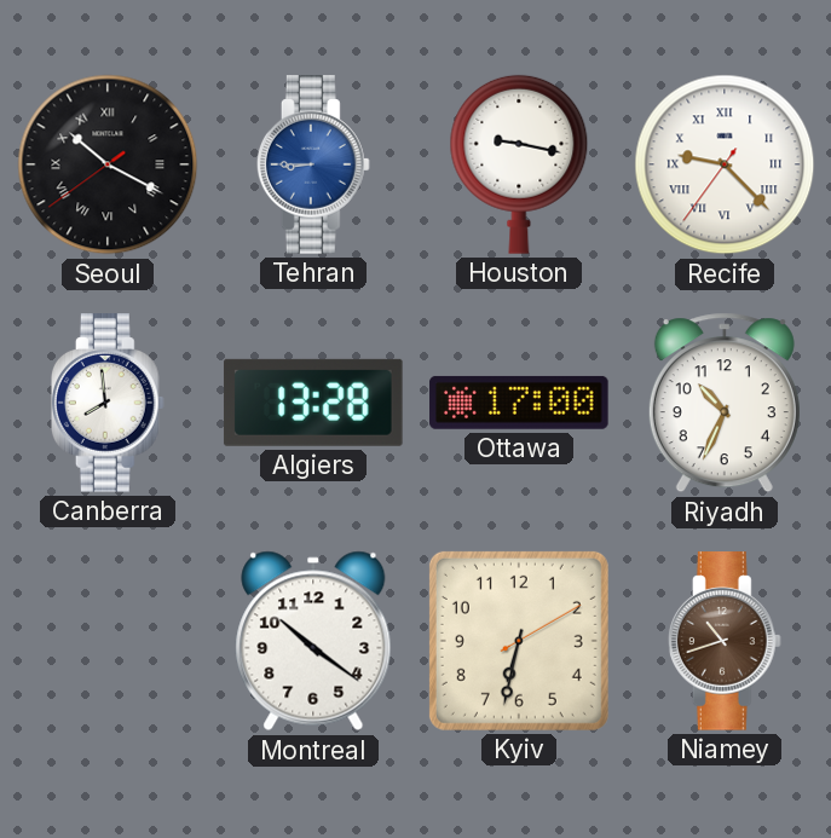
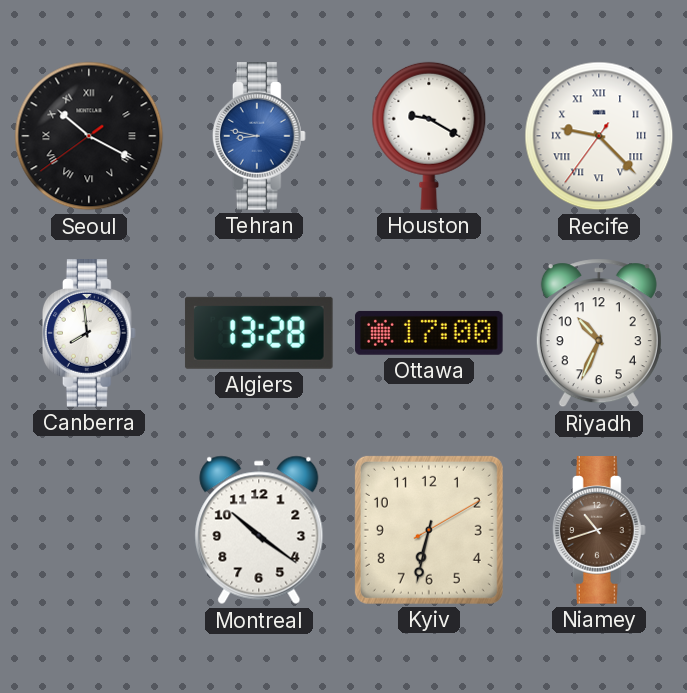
Tehran: 8:45 -> 8:47 (259, 136)
Houston: 9:17 -> 9:20 (429, 136)
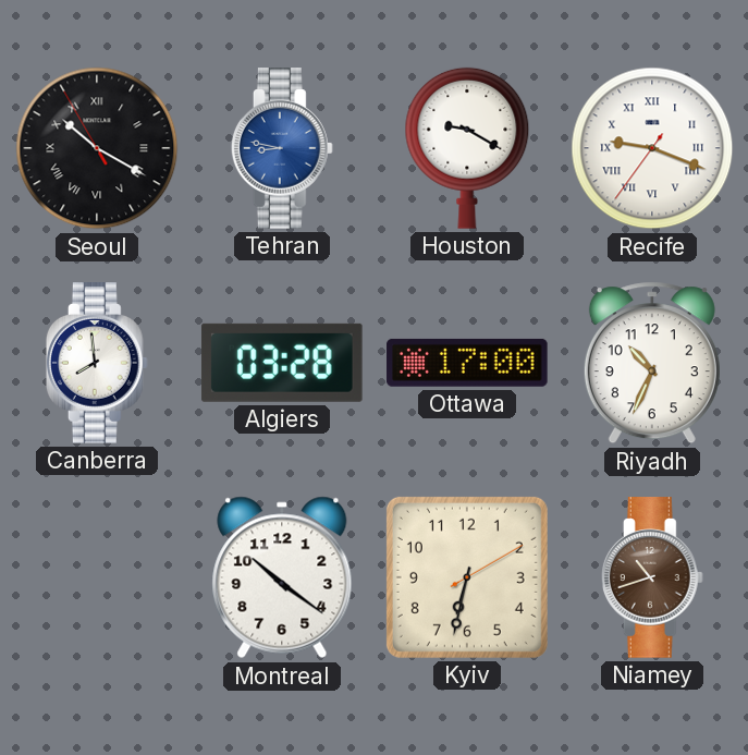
Seoul: 10:19:39 -> 10:19:55 (97, 148)
Recife: 9:22 -> 9:18 (652, 148)
Algiers: 13:28 -> 03:28 (282, 363)
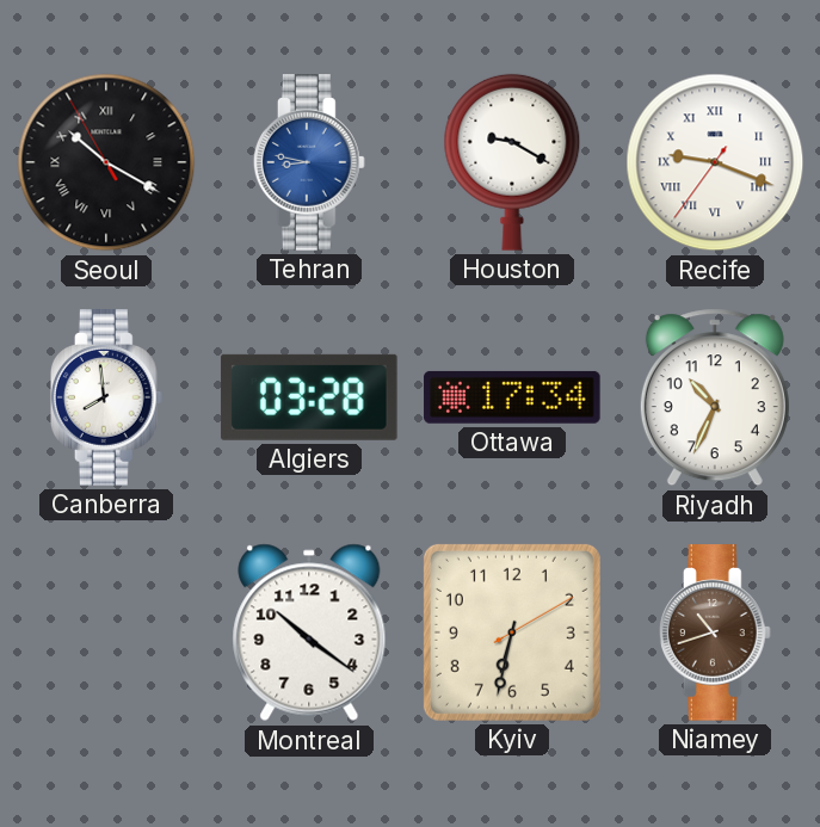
Ottawa: 17:00 -> 17:34 (512, 397)
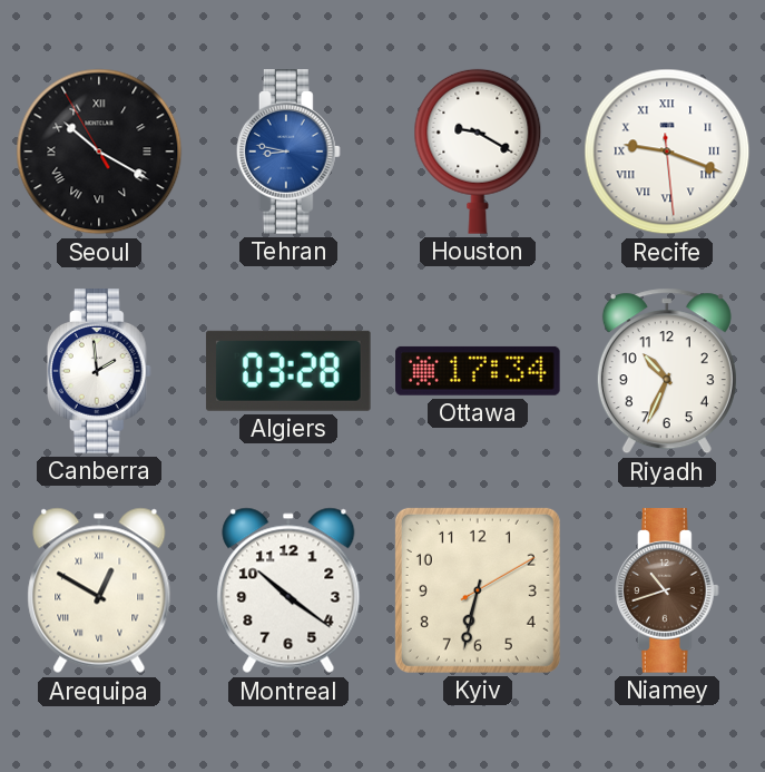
Recife: 9:18:36 -> 9:18:29 (667, 152)
Canberra: 7:59 -> 1:59 (99, 371)
Arequipa: none -> 12:50 (99, 590)
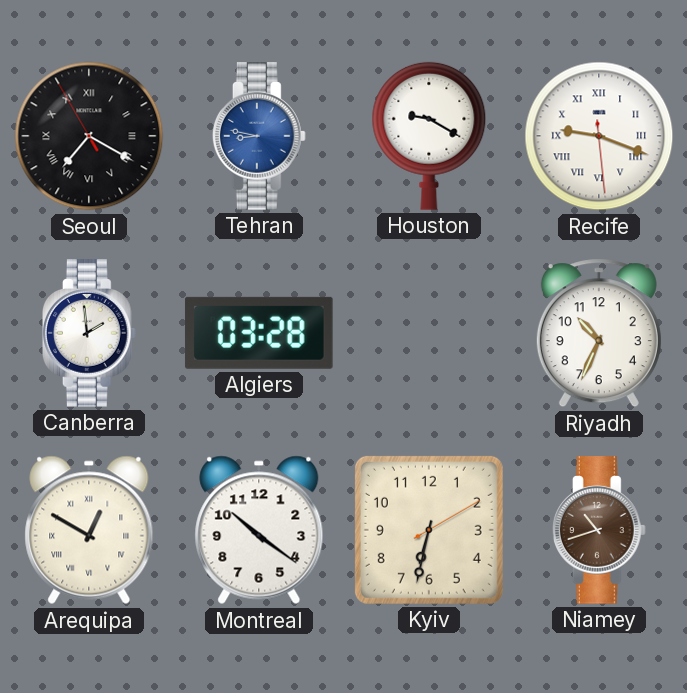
Seoul: 10:19 -> 7:19 (89, 136)
Ottawa: 17:34 -> none (478, 371)
